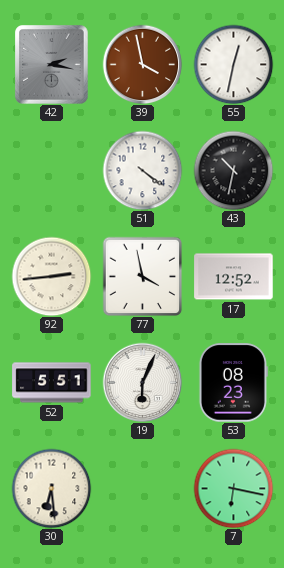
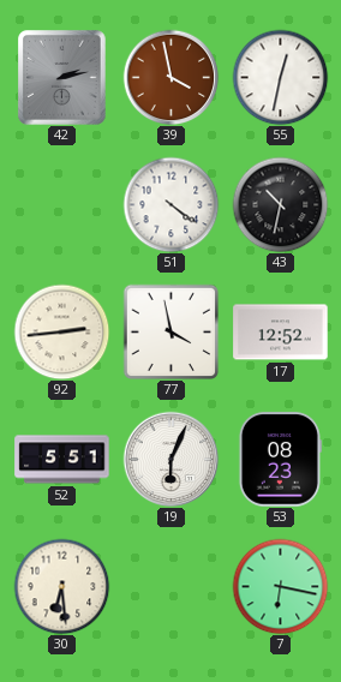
42: 2:17 -> 2:13 (62, 78)
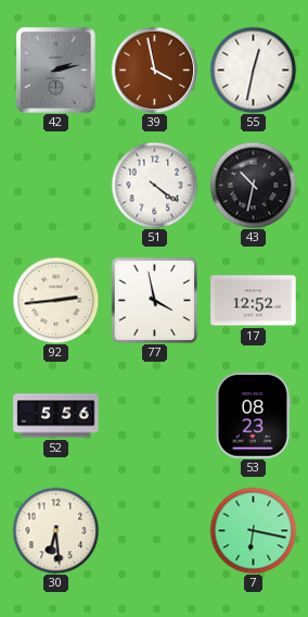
52: 5:51 -> 5:56 (56, 416)
19: 6:04 -> none (170, 459)
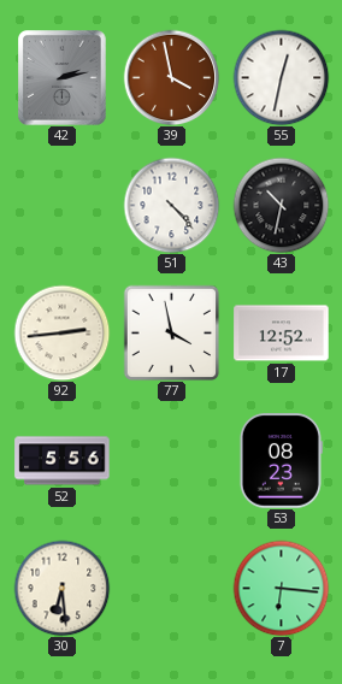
51: 4:21 -> 4:23 (171, 205)
7: 6:17 -> 6:16 (281, 588)
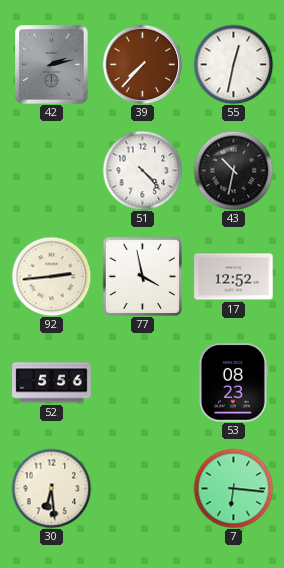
39: 3:58 -> 7:37 (142, 64)
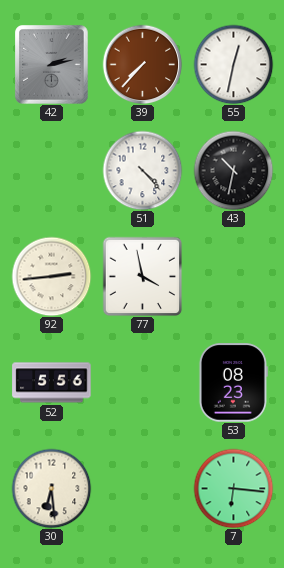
17: 12:52 -> none (234, 277)
